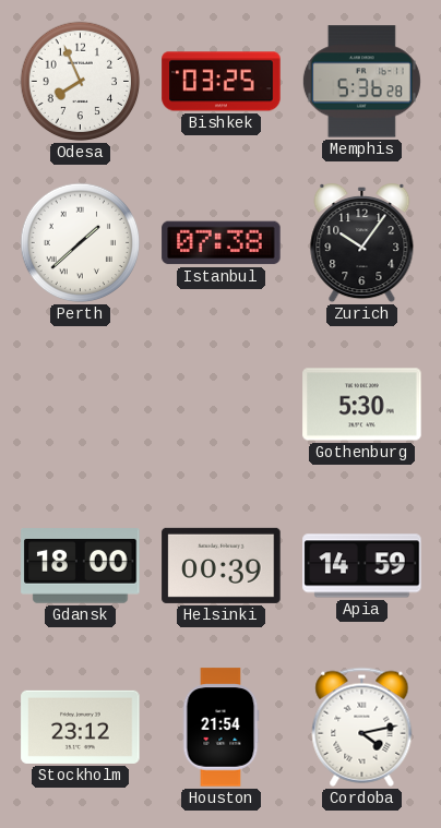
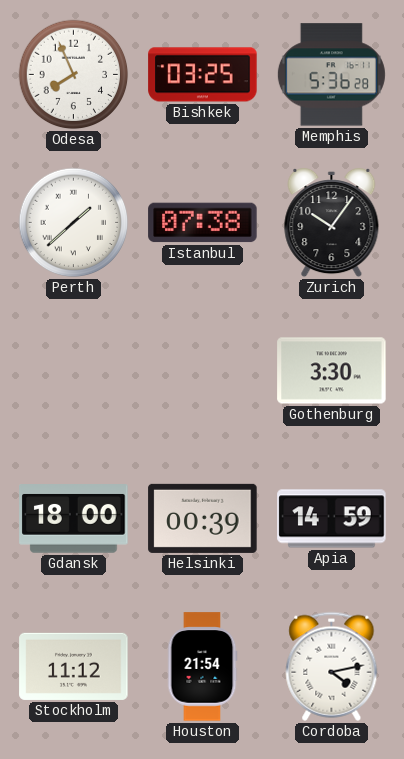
Gothenburg: 5:30 -> 3:30 (332, 371)
Stockholm: 23:12 -> 11:12 (74, 666)
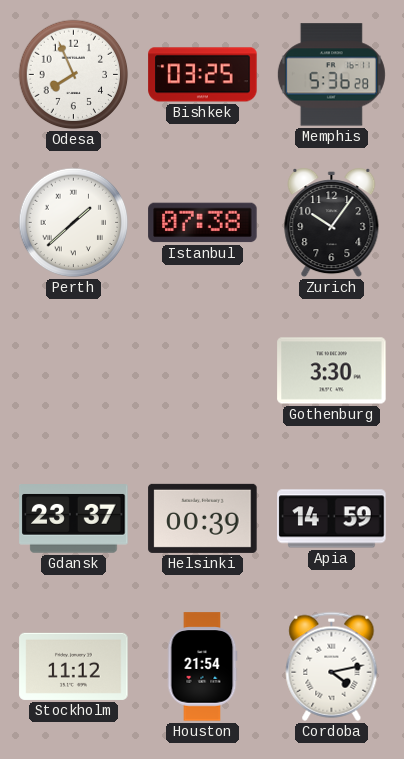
Gdansk: 18:00 -> 23:37 (74, 519)
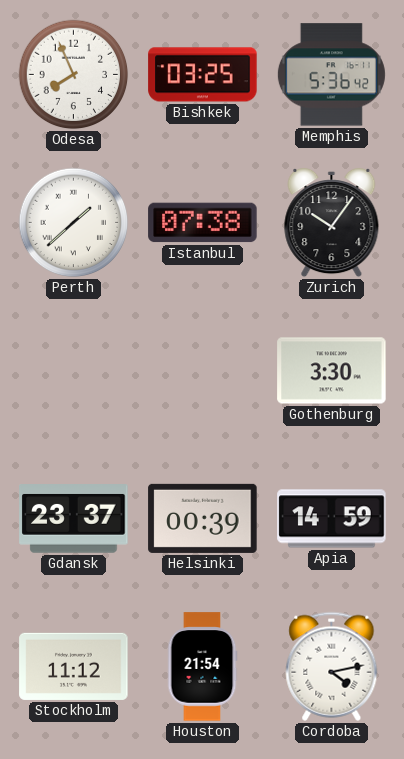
Memphis: 5:36:28 -> 5:36:42 (331, 75)
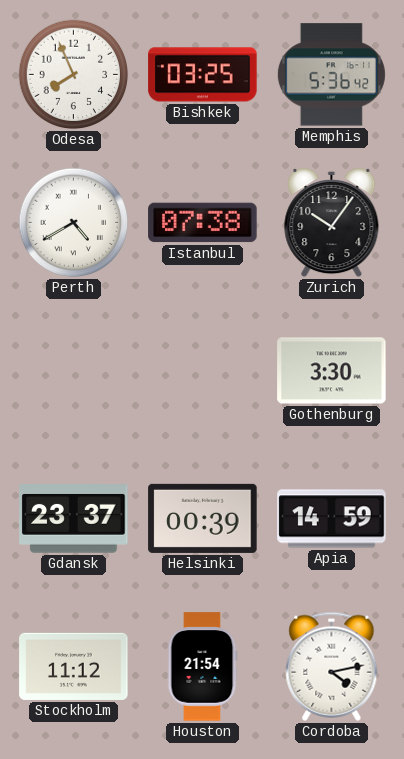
Perth: 1:38 -> 4:40 (74, 223)
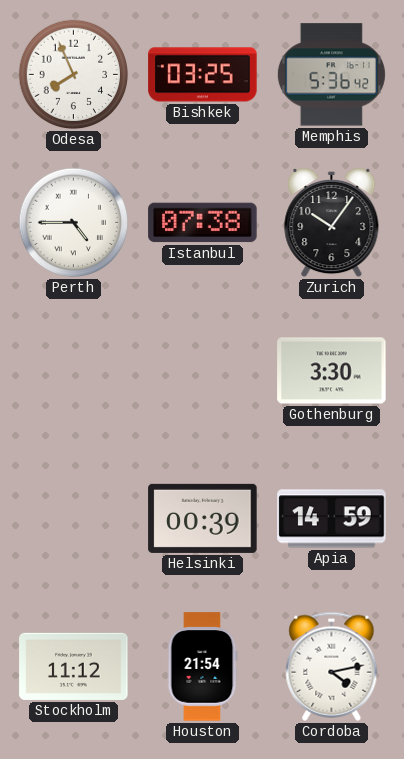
Perth: 4:40 -> 4:45 (74, 223)
Gdansk: 23:37 -> none (74, 519)
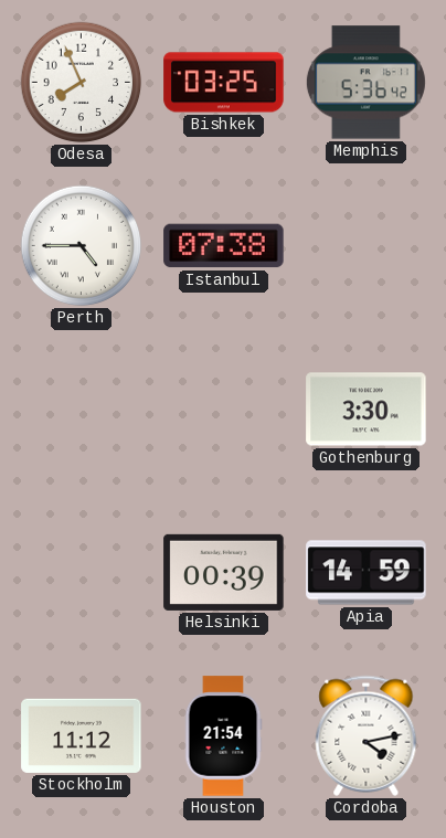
Zurich: 10:06 -> none (332, 224)
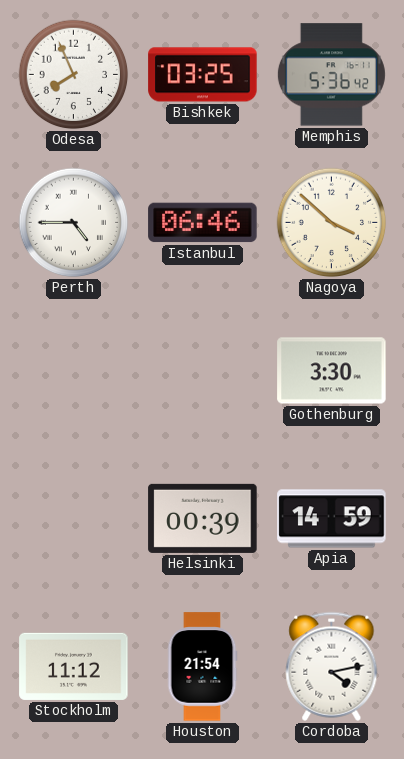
Istanbul: 07:38 -> 06:46 (203, 223)
Nagoya: none -> 3:52 (332, 223)
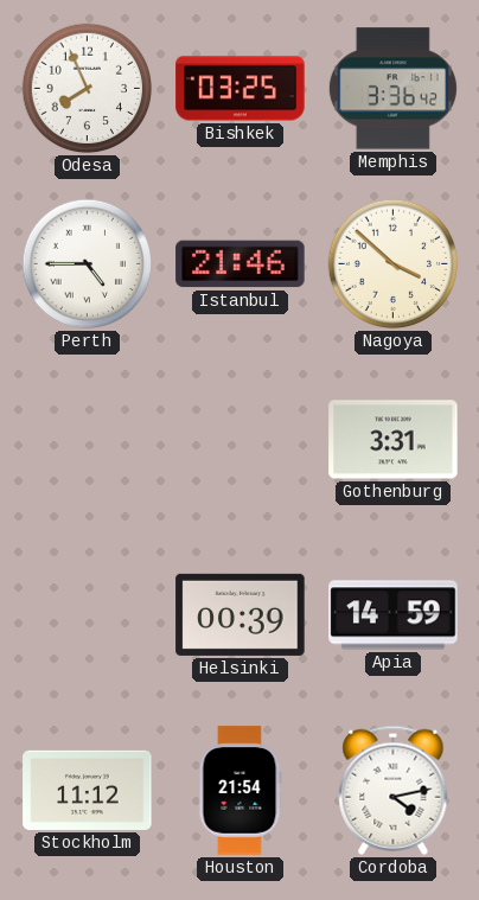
Memphis: 5:36 -> 3:36 (392, 89)
Istanbul: 06:46 -> 21:46 (241, 264)
Gothenburg: 3:30 -> 3:31 (394, 440)
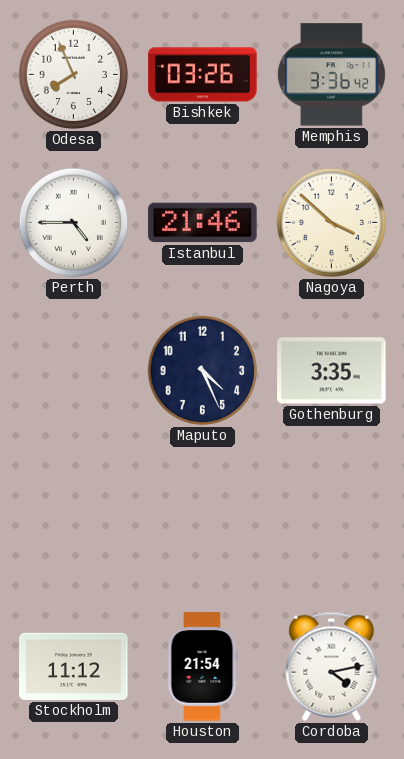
Bishkek: 03:25 -> 03:26 (203, 75)
Maputo: none -> 4:26 (203, 371)
Gothenburg: 3:31 -> 3:35 (332, 371)
Helsinki: 00:39 -> none (241, 614)
Apia: 14:59 -> none (394, 615)
